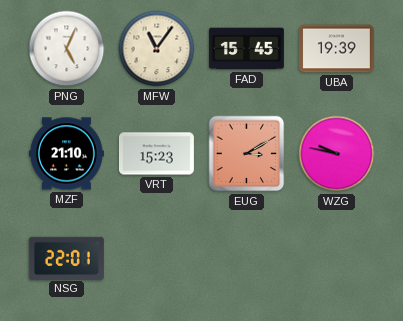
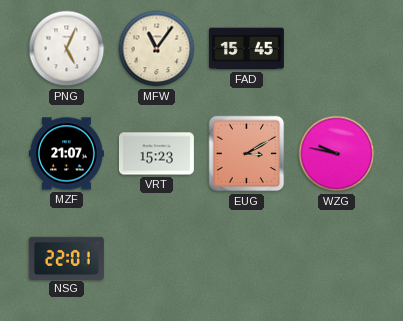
UBA: 19:39 -> none (336, 49)
MZF: 21:10 -> 21:07 (66, 154)
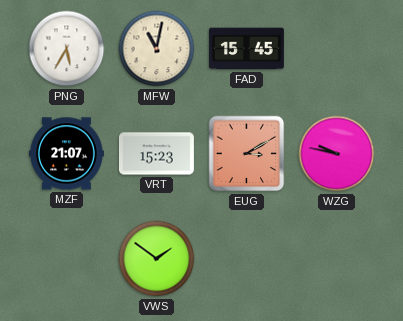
PNG: 5:04 -> 5:35 (67, 49)
MFW: 11:06 -> 11:02 (157, 49)
NSG: 22:01 -> none (66, 258)
VWS: none -> 1:51 (157, 259)
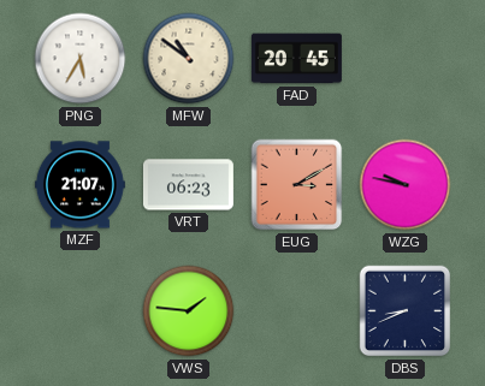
MFW: 11:02 -> 10:51 (189, 59)
FAD: 15:45 -> 20:45 (296, 59)
VRT: 15:23 -> 06:23 (188, 185)
VWS: 1:51 -> 1:46 (189, 311)
DBS: none -> 8:41 (406, 311)
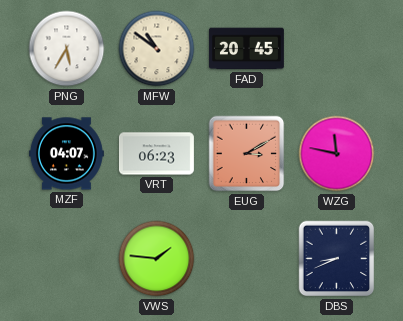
MZF: 21:07 -> 04:07 (66, 154)
WZG: 9:47 -> 11:47 (337, 154)
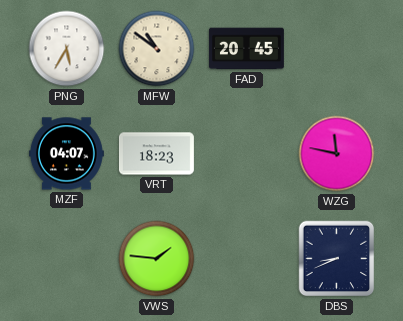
VRT: 06:23 -> 18:23 (156, 154)
EUG: 3:10 -> none (247, 154)
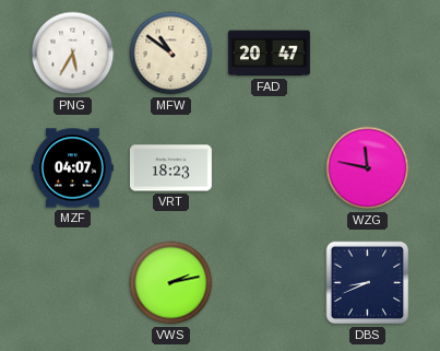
FAD: 20:45 -> 20:47 (269, 54)
VWS: 1:46 -> 2:13 (171, 283)
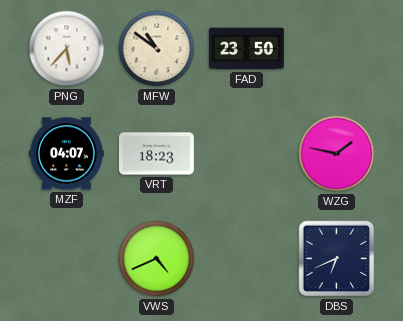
PNG: 5:35 -> 5:37 (67, 49)
FAD: 20:47 -> 23:50 (246, 49)
WZG: 11:47 -> 1:47 (337, 154)
VWS: 2:13 -> 4:41 (157, 259)
DBS: 8:41 -> 6:41 (337, 259)
